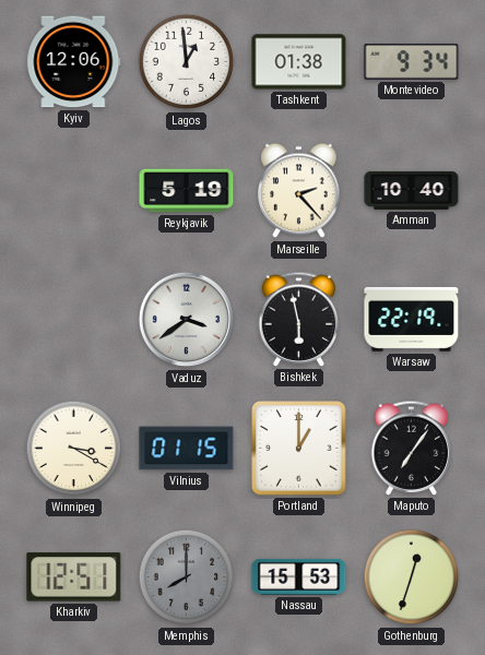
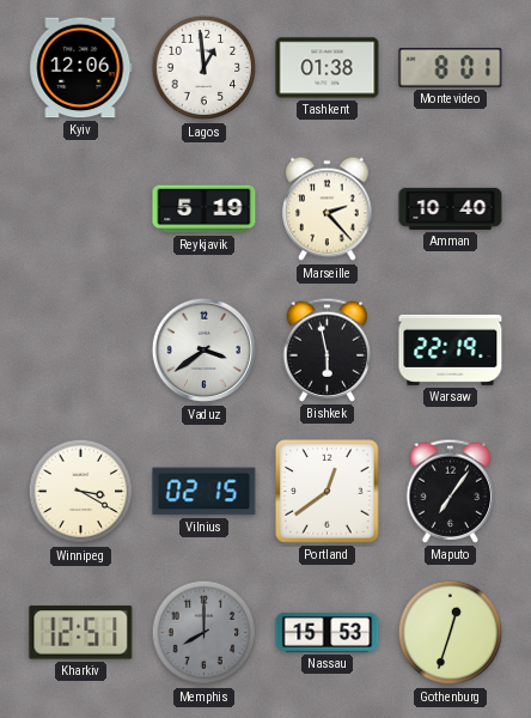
Montevideo: 9:34 -> 8:01 (451, 68)
Vilnius: 01:15 -> 02:15 (205, 492)
Portland: 1:00 -> 12:39 (328, 492)
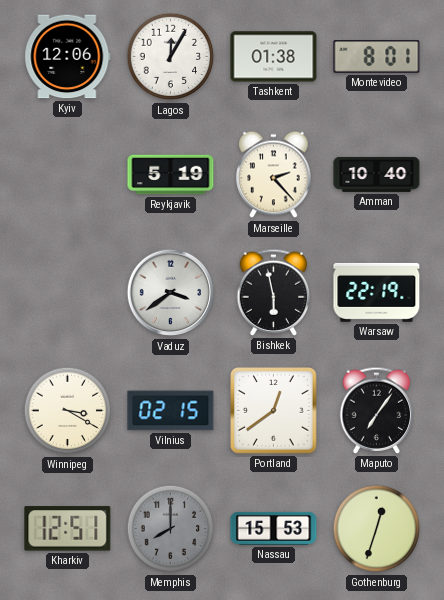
Lagos: 12:59 -> 12:05 (171, 57)
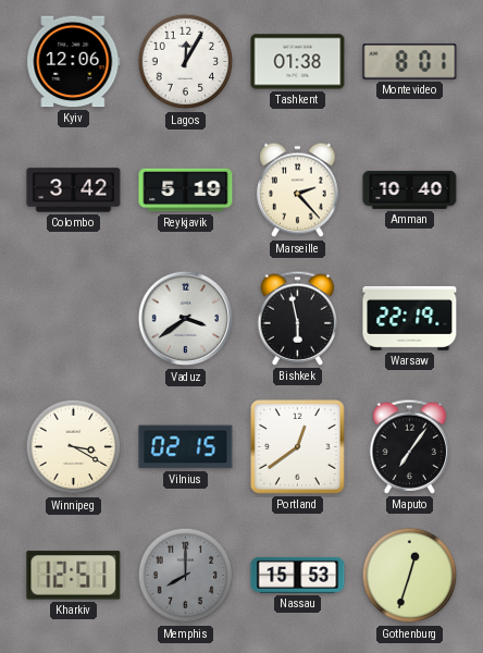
Colombo: none -> 3:42 (74, 190)
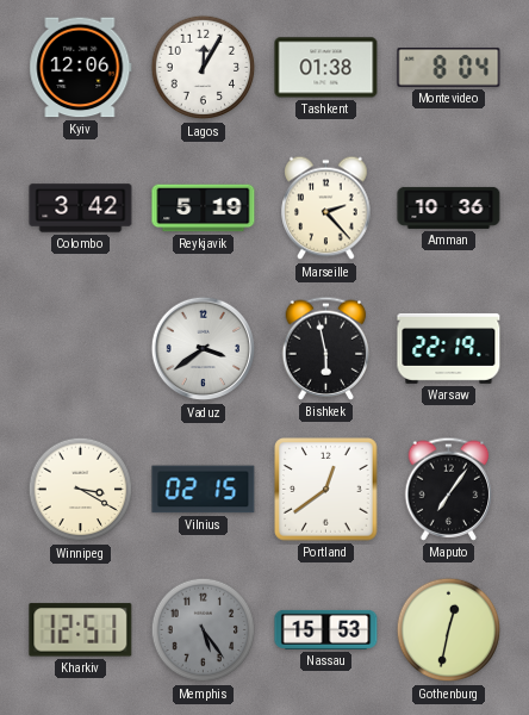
Montevideo: 8:01 -> 8:04 (449, 68)
Amman: 10:40 -> 10:36 (449, 207)
Memphis: 8:00 -> 5:24 (204, 630)
Gothenburg: 12:33 -> 12:32 (449, 630)
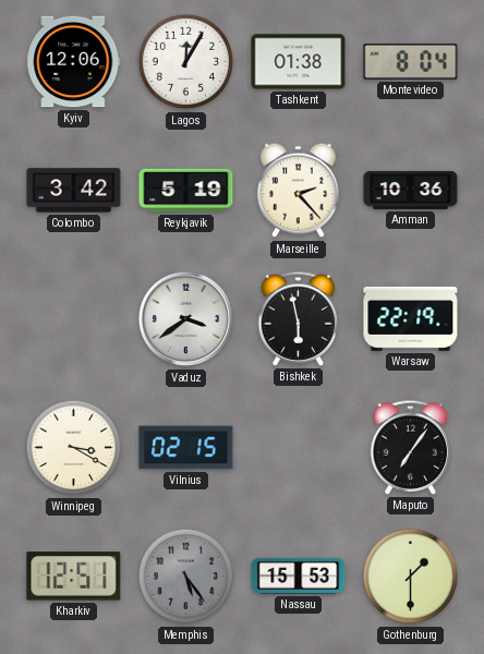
Portland: 12:39 -> none (326, 490)
Gothenburg: 12:32 -> 1:30 (411, 577)
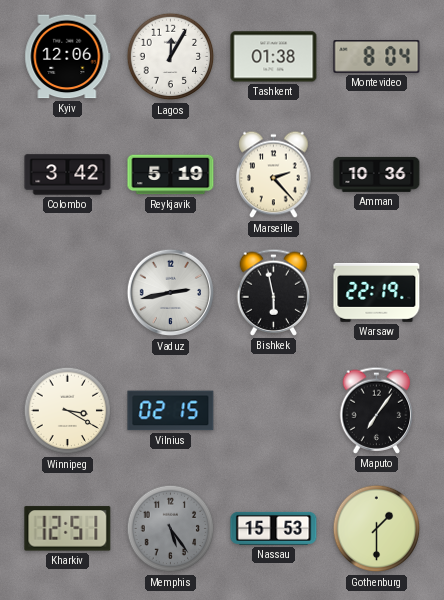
Vaduz: 3:39 -> 2:43 (171, 293)
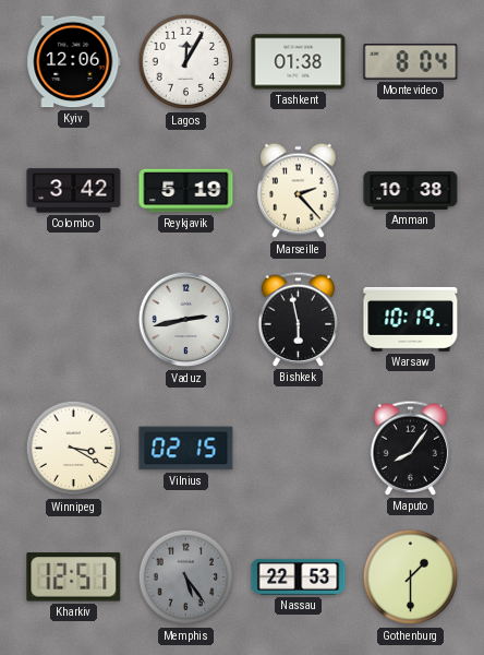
Amman: 10:36 -> 10:38 (411, 190)
Warsaw: 22:19 -> 10:19 (411, 319)
Maputo: 7:06 -> 8:06 (411, 448)
Nassau: 15:53 -> 22:53 (299, 576)
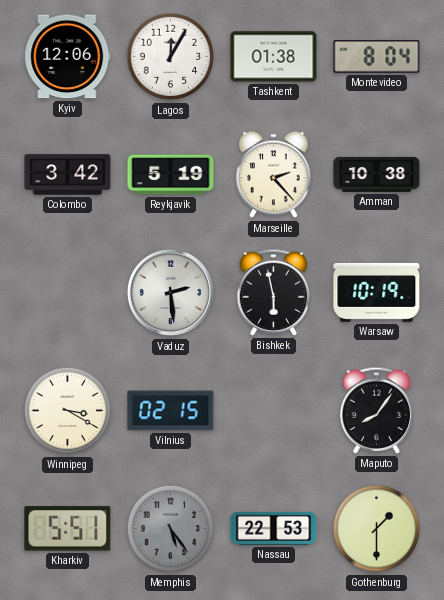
Vaduz: 2:43 -> 2:29 (171, 293)
Kharkiv: 12:51 -> 5:51 (68, 529)
